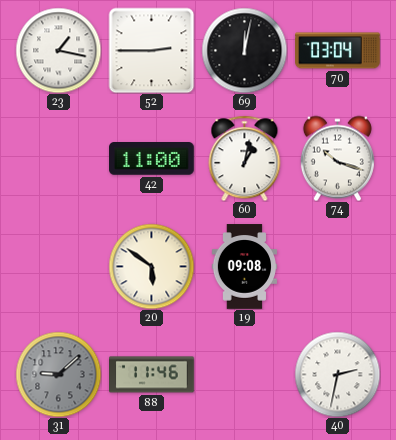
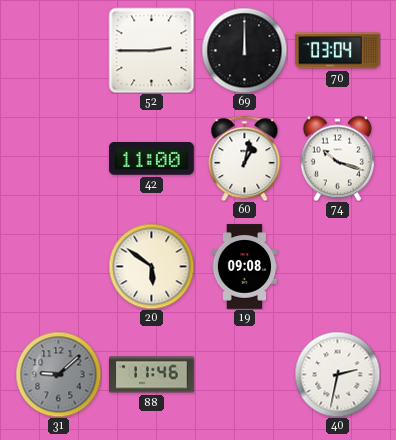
23: 1:17 -> none (58, 50)
69: 12:02 -> 12:00 (244, 50)
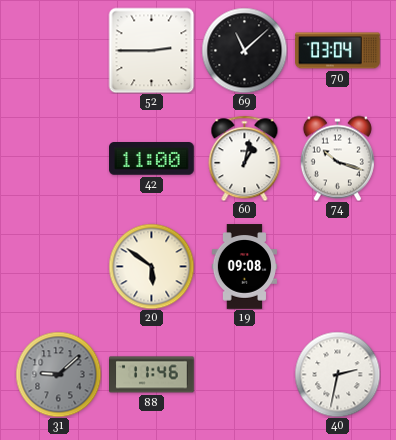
69: 12:00 -> 11:08 (244, 50)
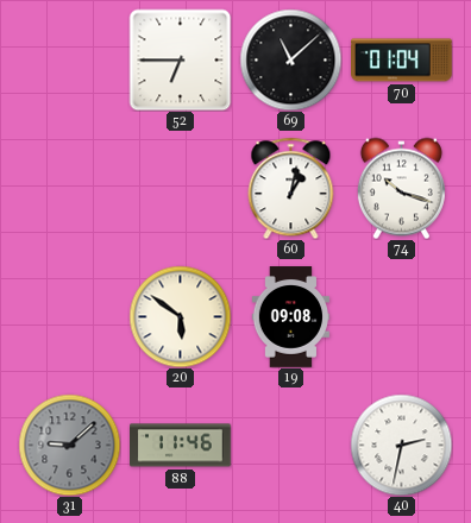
52: 2:45 -> 6:45 (180, 59)
70: 03:04 -> 01:04 (402, 61)
42: 11:00 -> none (152, 159)
